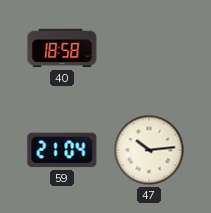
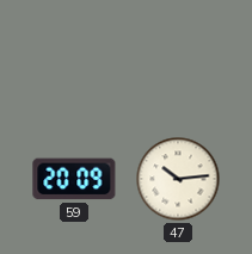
40: 18:58 -> none (62, 48)
59: 21:04 -> 20:09 (74, 179)
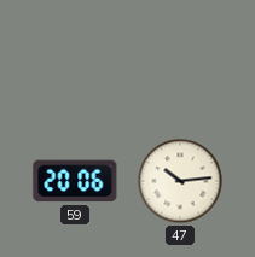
59: 20:09 -> 20:06 (75, 181)
